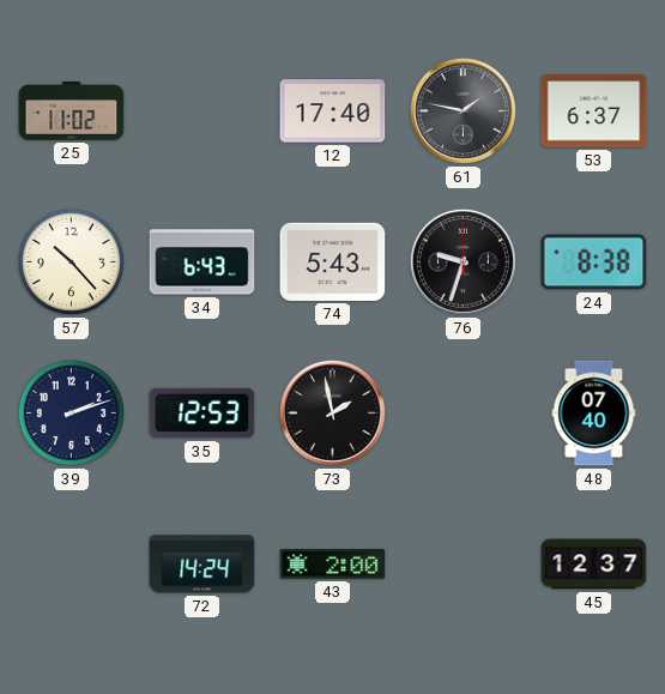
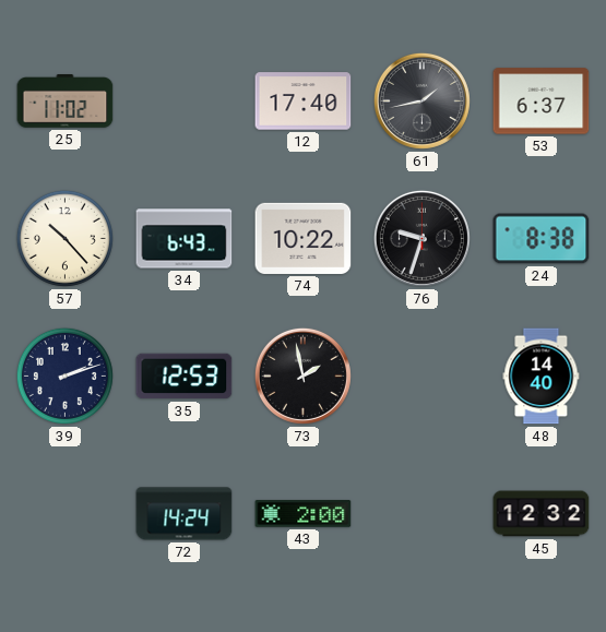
61: 1:47 -> 1:43 (421, 100)
74: 5:43 -> 10:22 (304, 238)
48: 07:40 -> 14:40 (542, 377)
45: 12:37 -> 12:32 (542, 514)
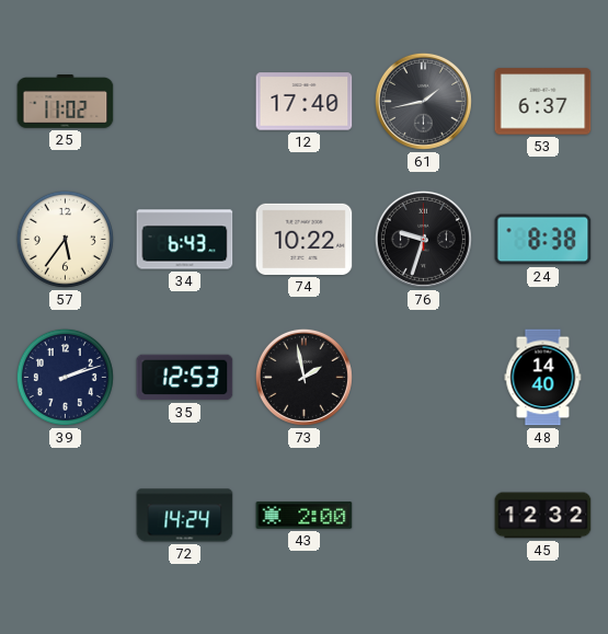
57: 10:23 -> 5:36 (65, 239)
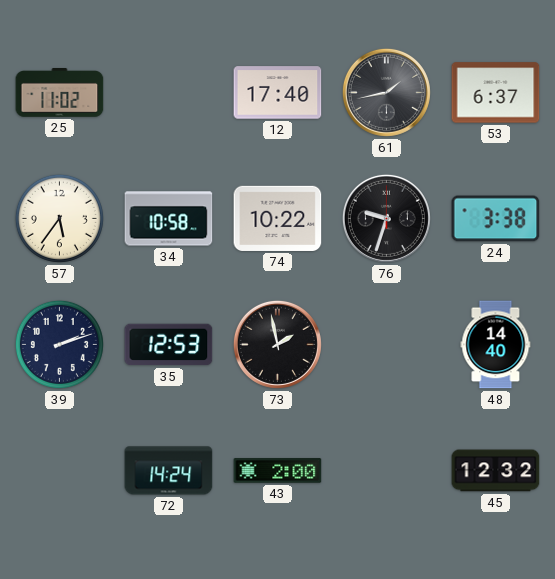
34: 6:43 -> 10:58 (169, 219)
24: 8:38 -> 3:38 (496, 219)
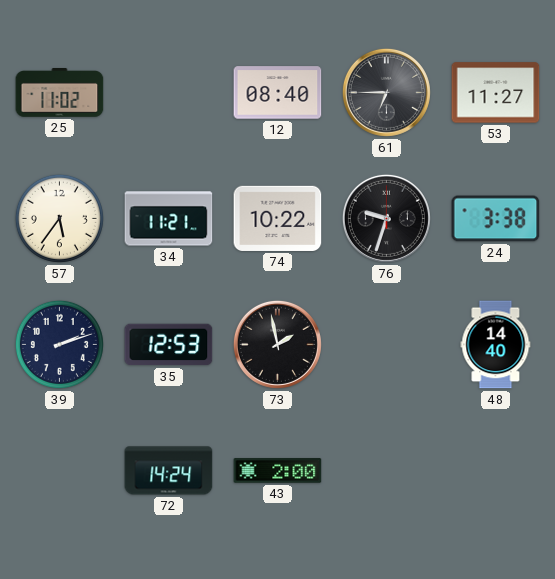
12: 17:40 -> 08:40 (278, 93)
61: 1:43 -> 6:45 (386, 92)
53: 6:37 -> 11:27 (496, 93)
34: 10:58 -> 11:21 (169, 219)
45: 12:32 -> none (496, 471)
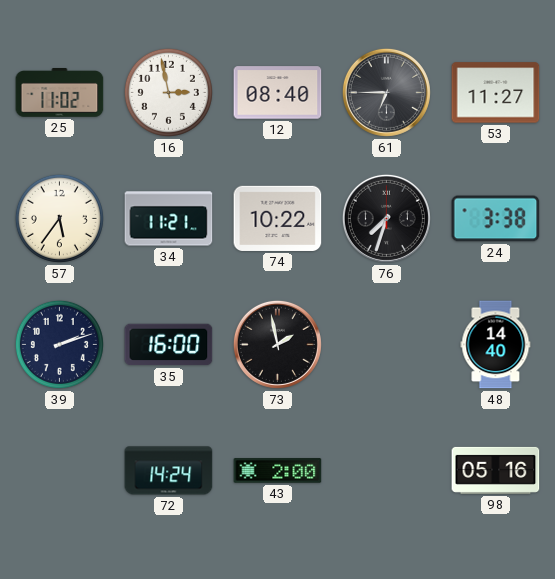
16: none -> 2:58 (168, 92)
76: 9:33 -> 7:33 (386, 218)
35: 12:53 -> 16:00 (169, 345)
98: none -> 05:16 (496, 470)
